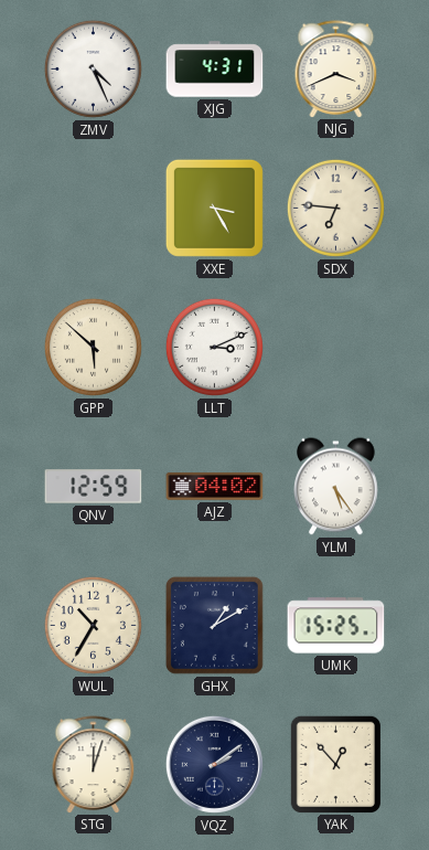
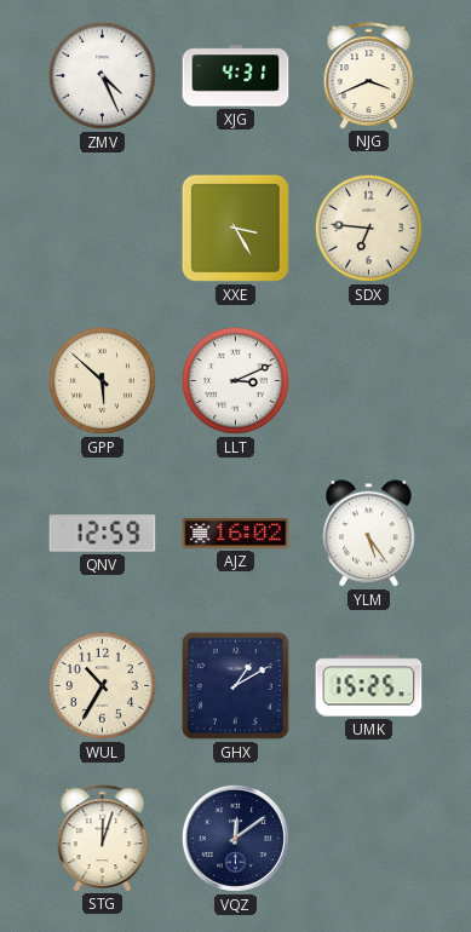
AJZ: 04:02 -> 16:02 (236, 534)
VQZ: 2:09 -> 12:09 (235, 838)
YAK: 12:53 -> none (335, 764)
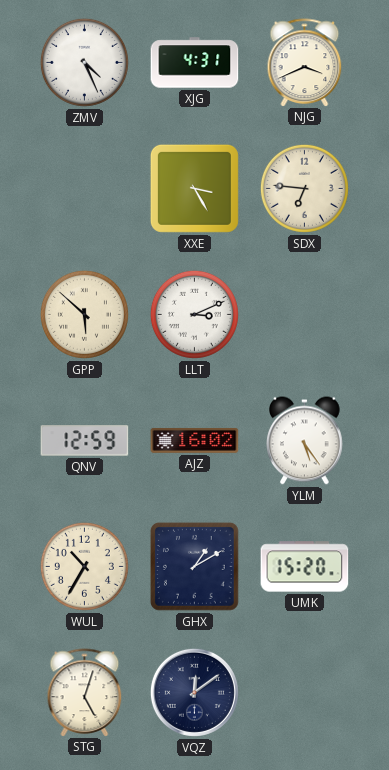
UMK: 15:25 -> 15:20 (305, 567)
STG: 12:03 -> 5:03 (85, 692)
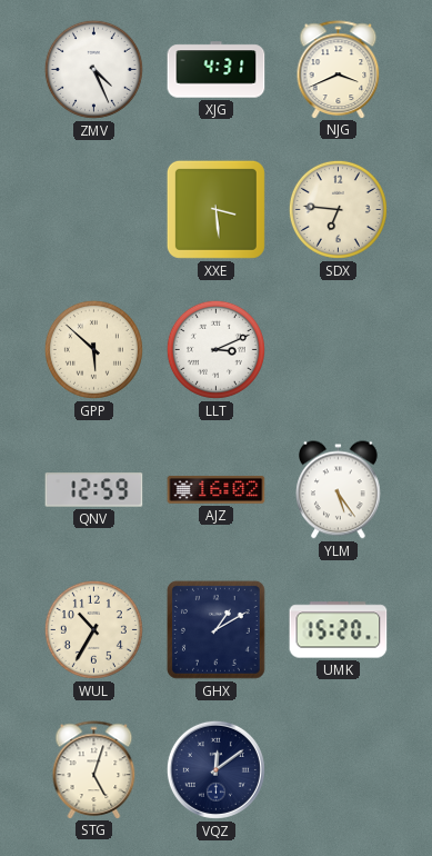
XXE: 3:25 -> 3:29 (215, 209)
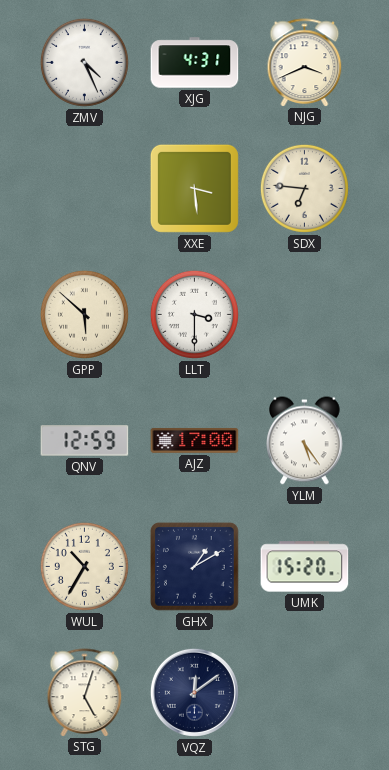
LLT: 3:11 -> 3:30 (194, 314)
AJZ: 16:02 -> 17:00 (195, 441)
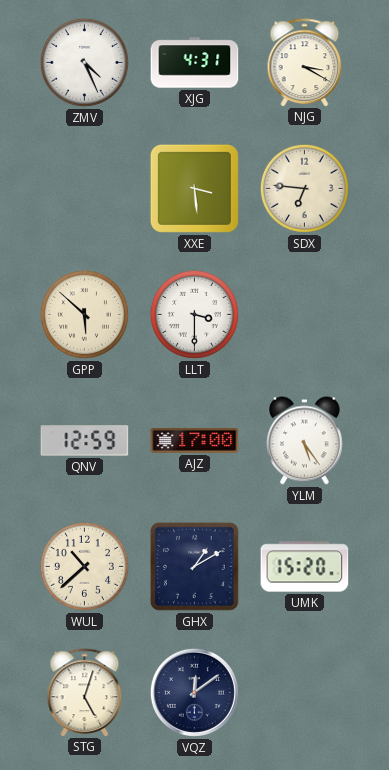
NJG: 3:41 -> 3:20 (305, 62)
WUL: 10:35 -> 10:38 (84, 566)
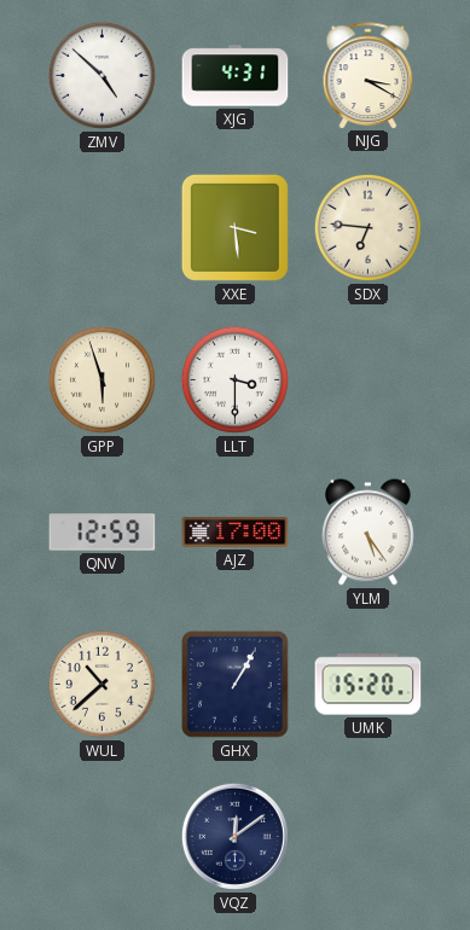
ZMV: 4:26 -> 4:52 (101, 75)
GPP: 5:52 -> 5:57 (101, 379)
GHX: 1:10 -> 1:05 (236, 685)
STG: 5:03 -> none (85, 692)
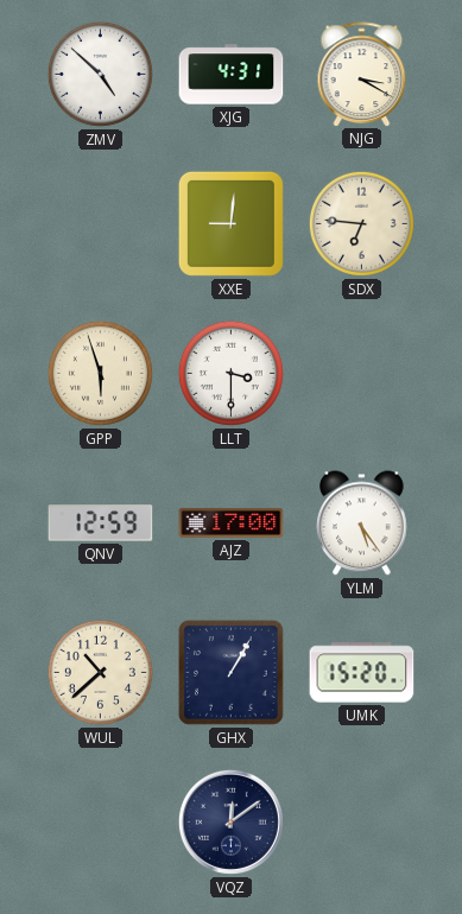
XXE: 3:29 -> 9:01 (230, 223)
